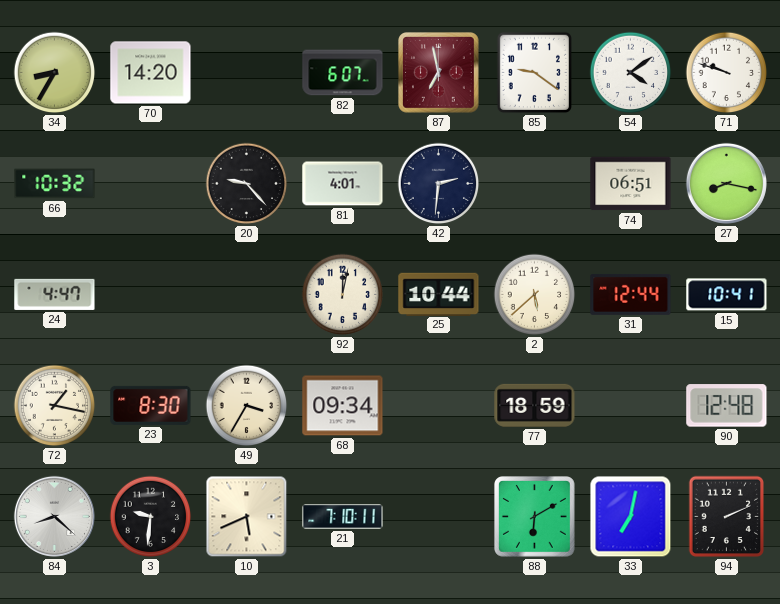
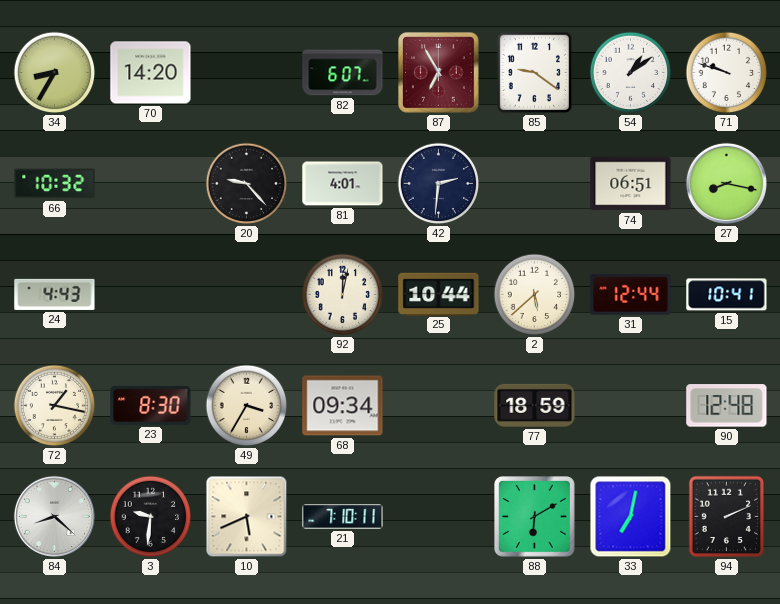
87: 6:58 -> 6:55 (439, 73)
54: 4:09 -> 1:09 (631, 73)
24: 4:47 -> 4:43 (55, 294)
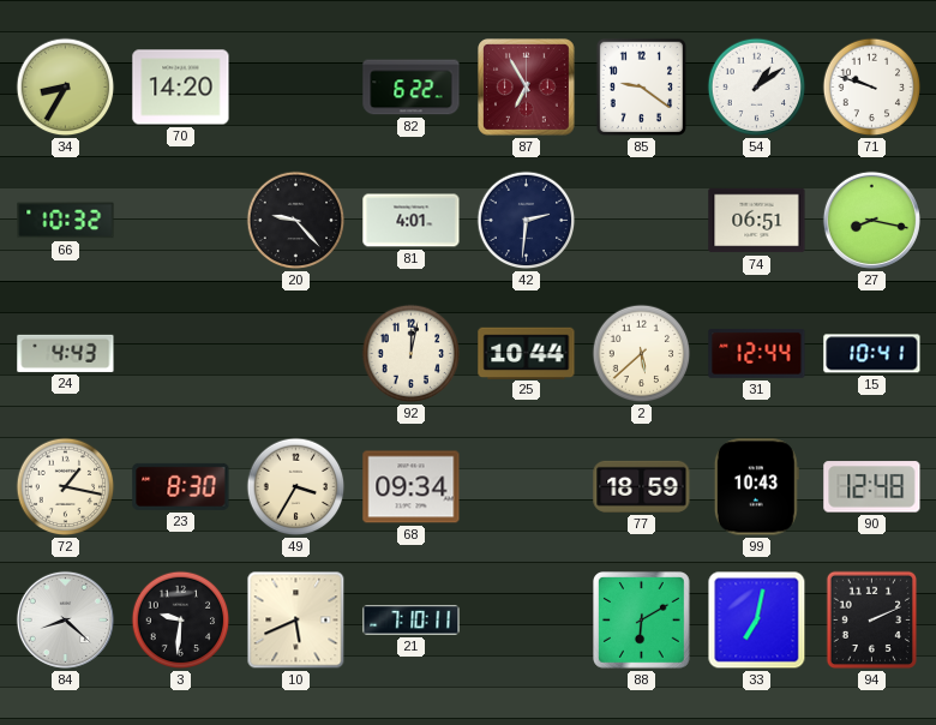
82: 6:07 -> 6:22 (412, 88)
99: none -> 10:43 (756, 487)
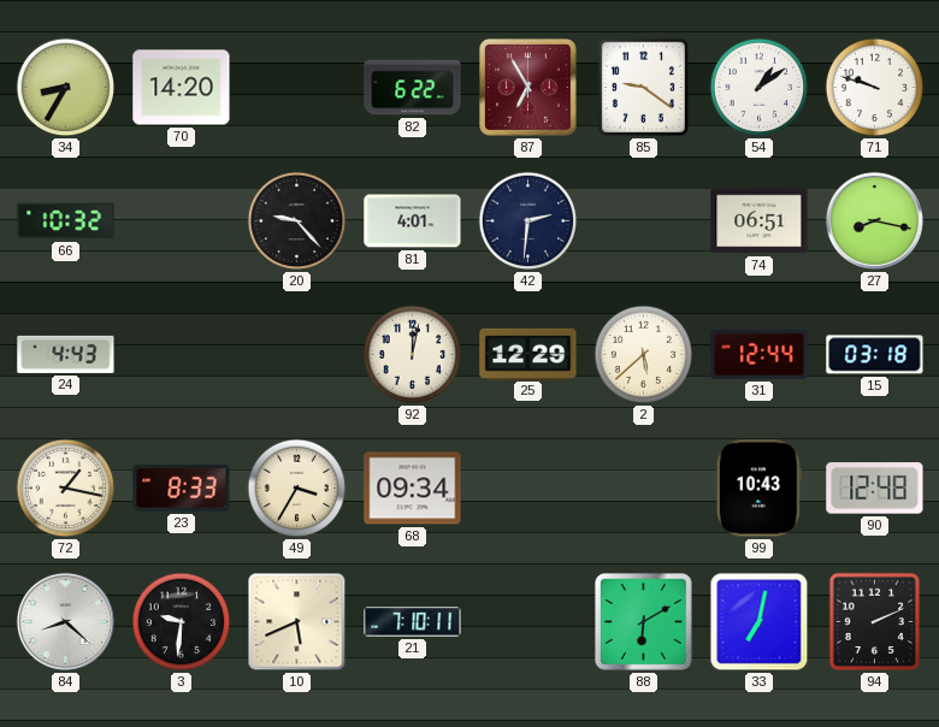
25: 10:44 -> 12:29 (528, 354)
15: 10:41 -> 03:18 (875, 355)
23: 8:30 -> 8:33 (182, 487)
77: 18:59 -> none (642, 486)
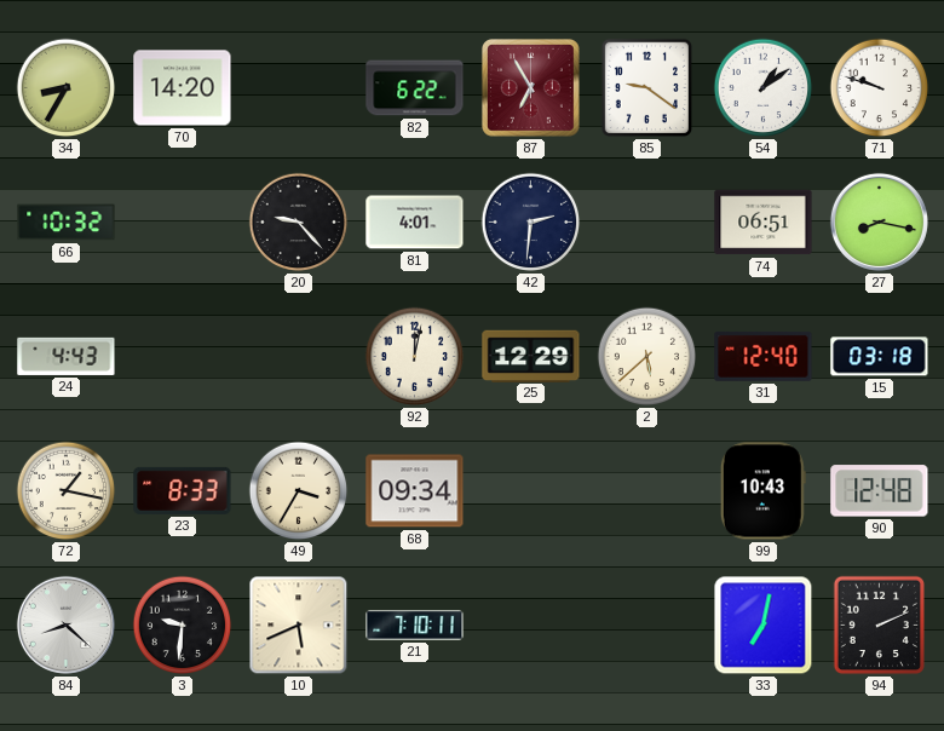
31: 12:44 -> 12:40 (764, 356)
88: 6:10 -> none (644, 622)
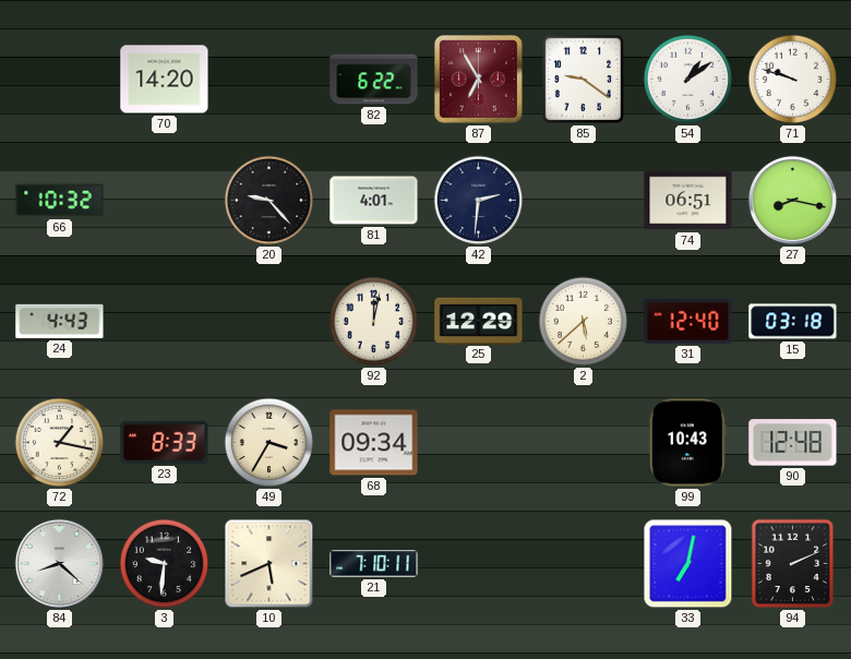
34: 8:35 -> none (67, 88)
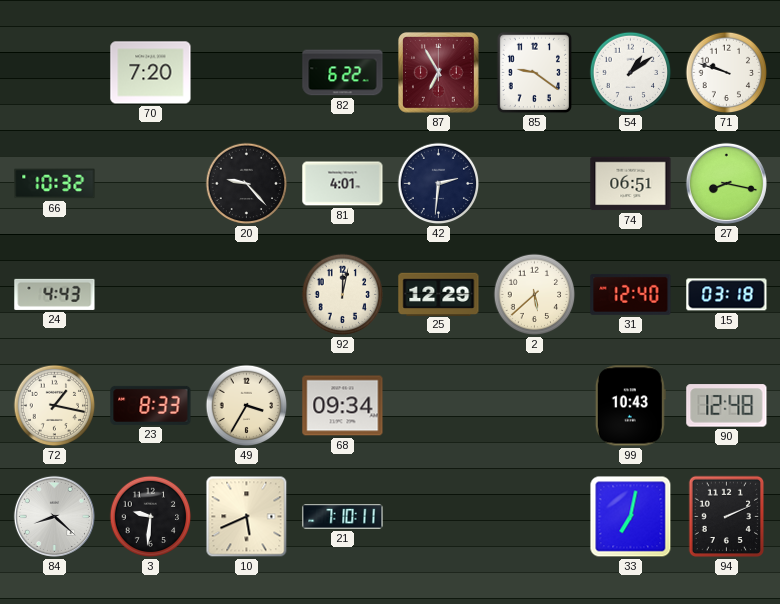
70: 14:20 -> 7:20 (151, 73)
